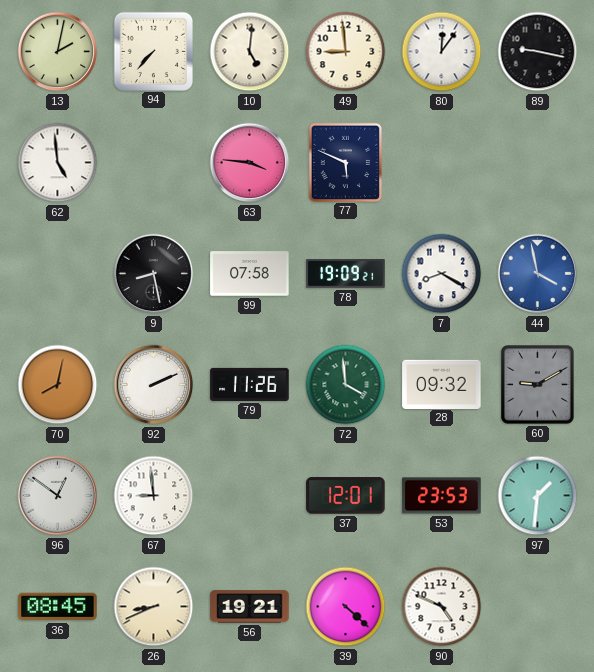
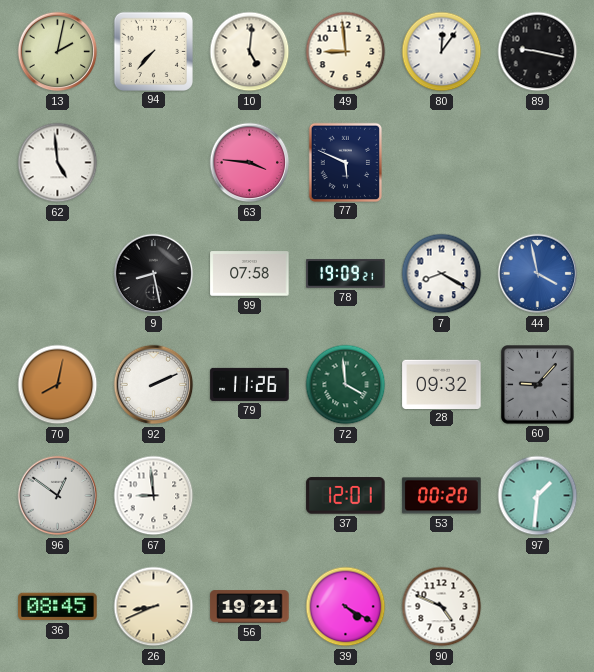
60: 9:10 -> 9:07 (538, 385)
53: 23:53 -> 00:20 (442, 496)
39: 4:22 -> 4:20 (346, 607)
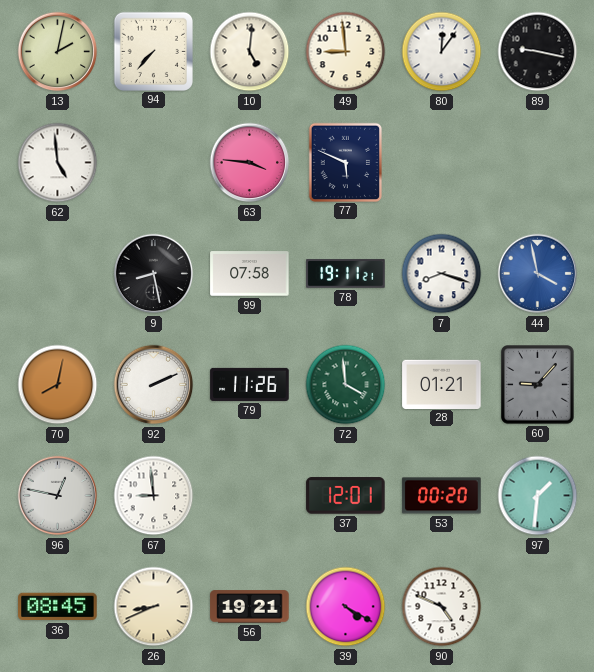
78: 19:09 -> 19:11 (346, 274)
7: 8:20 -> 8:18 (442, 274)
28: 09:32 -> 01:21 (442, 384)
96: 12:51 -> 12:47 (58, 496)
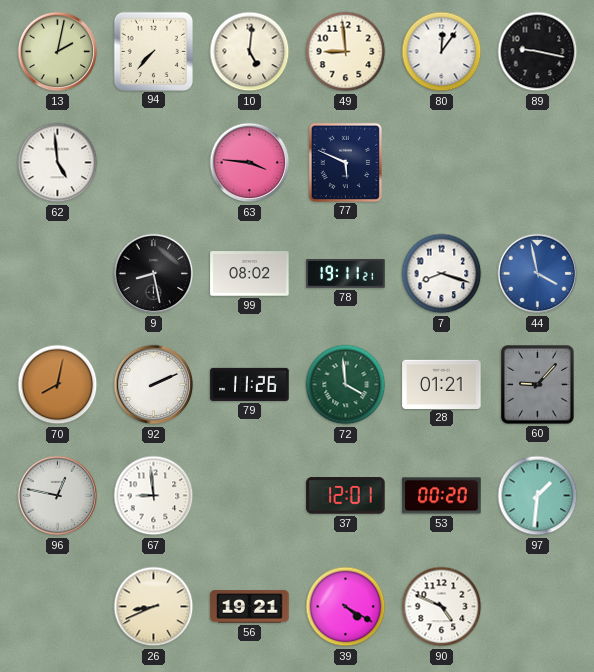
99: 07:58 -> 08:02 (250, 274)
36: 08:45 -> none (58, 607)
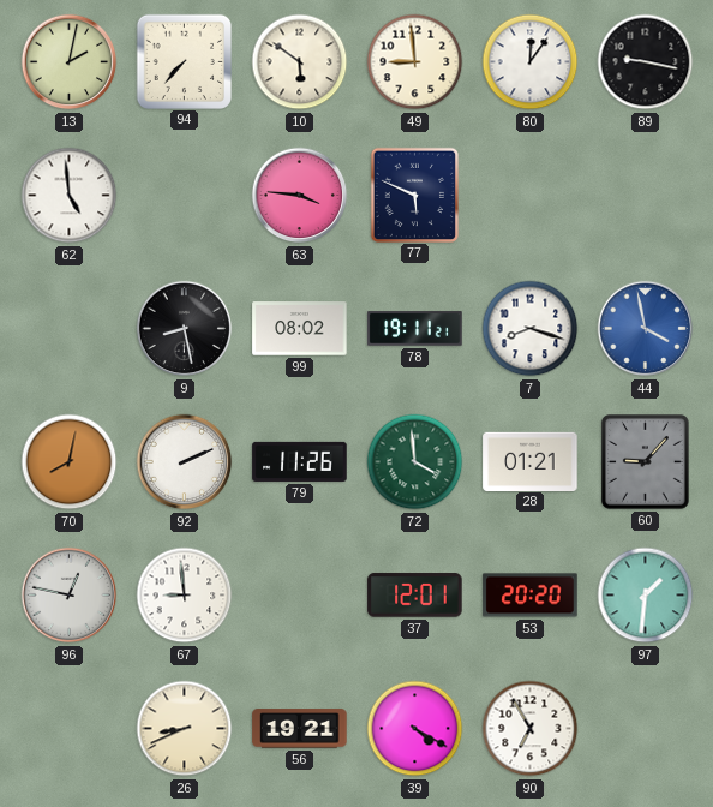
10: 5:01 -> 5:51 (300, 62)
53: 00:20 -> 20:20 (531, 596)
90: 4:49 -> 6:55 (531, 729)
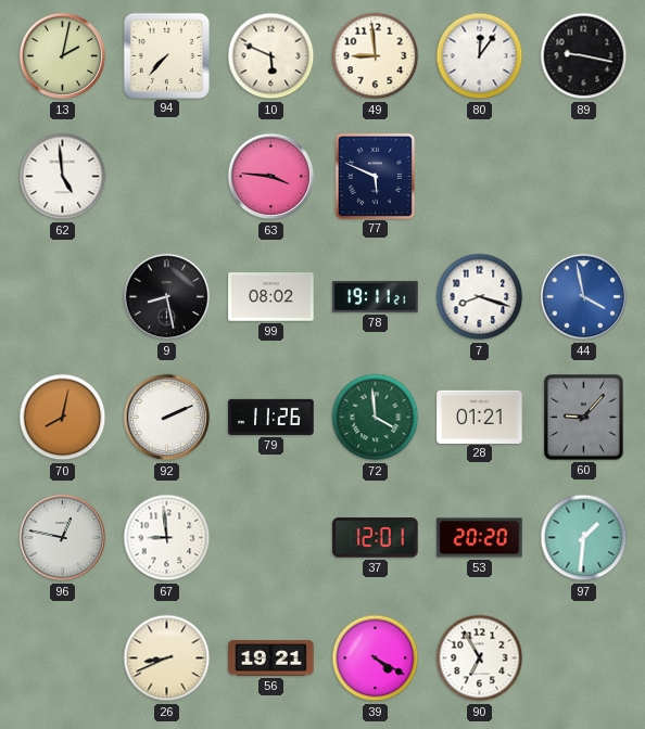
10: 5:51 -> 5:49 (271, 56)
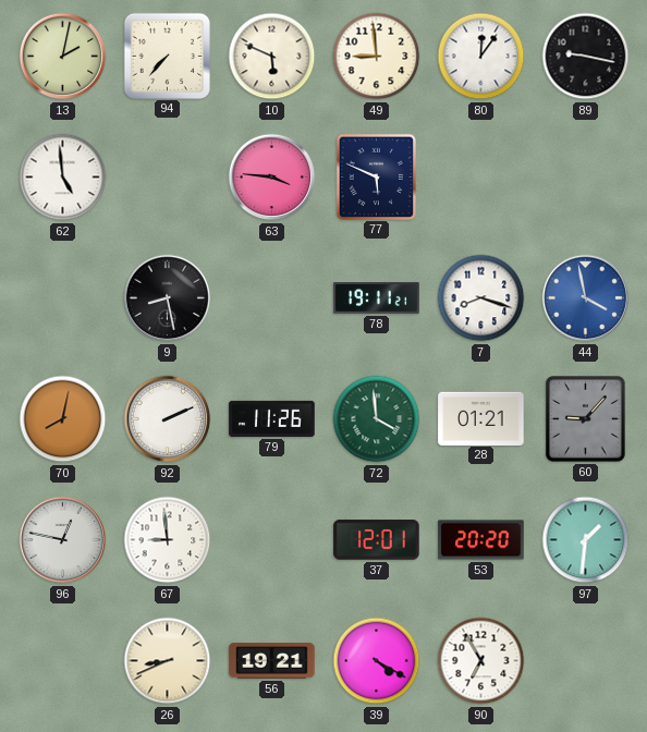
99: 08:02 -> none (271, 297)
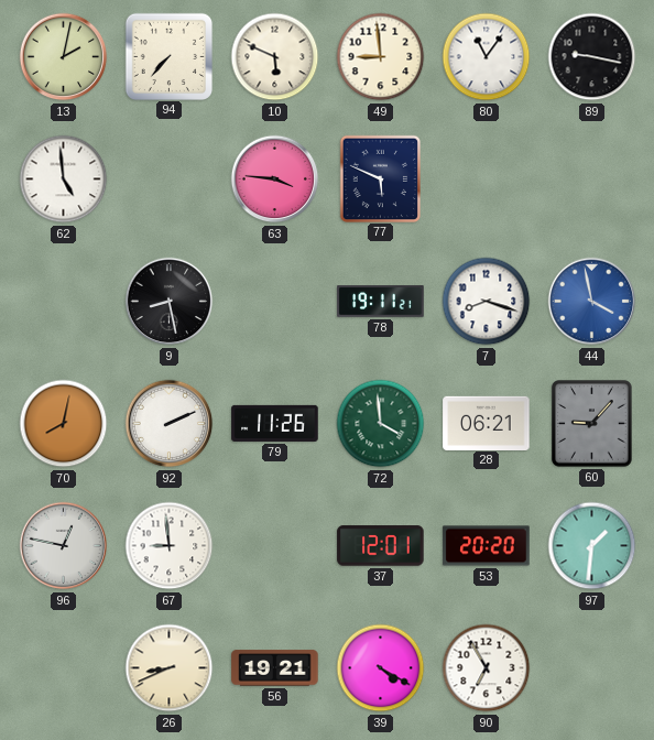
80: 12:06 -> 11:06 (487, 57)
28: 01:21 -> 06:21 (487, 423)
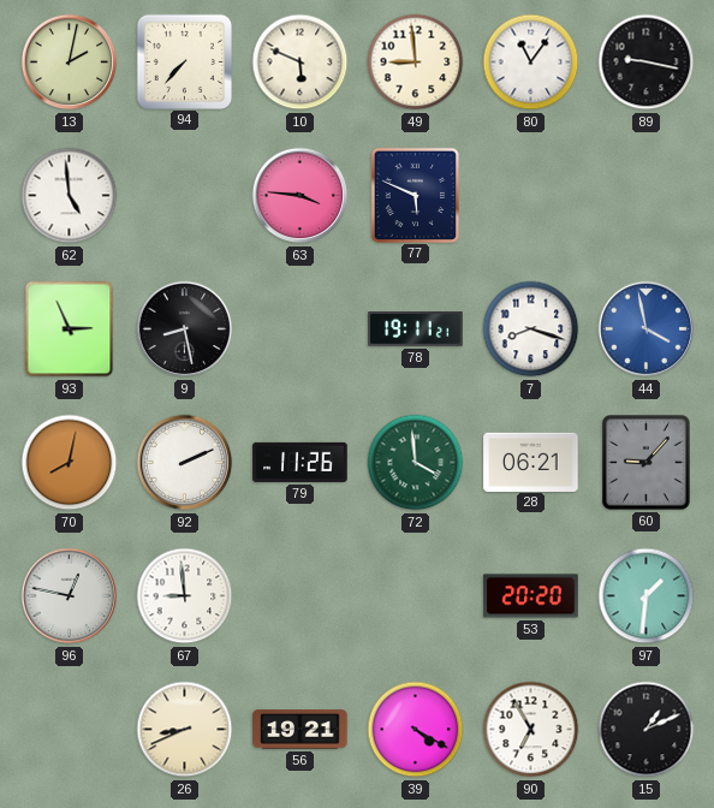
93: none -> 2:56 (70, 329)
37: 12:01 -> none (381, 546)
15: none -> 1:11 (647, 730)
